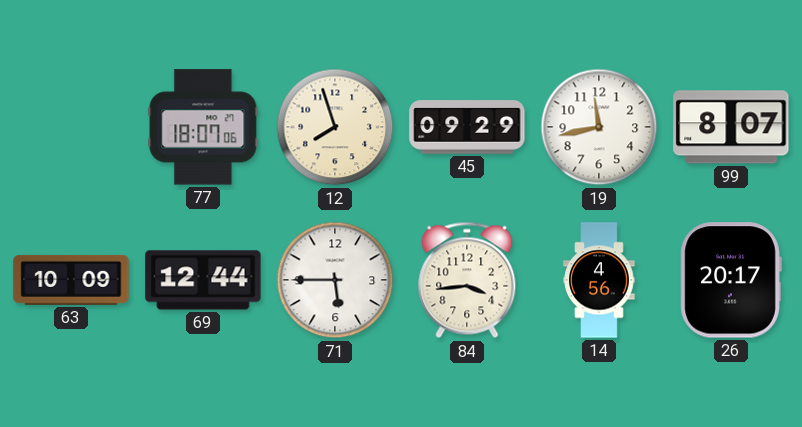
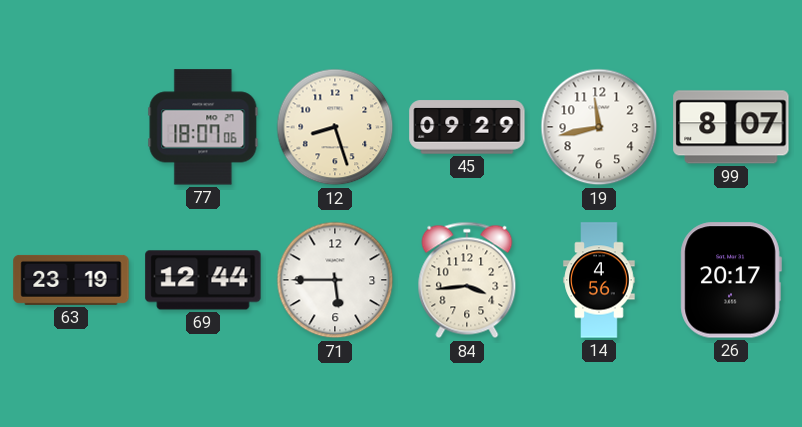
12: 7:57 -> 8:27 (335, 127)
63: 10:09 -> 23:19 (71, 280)
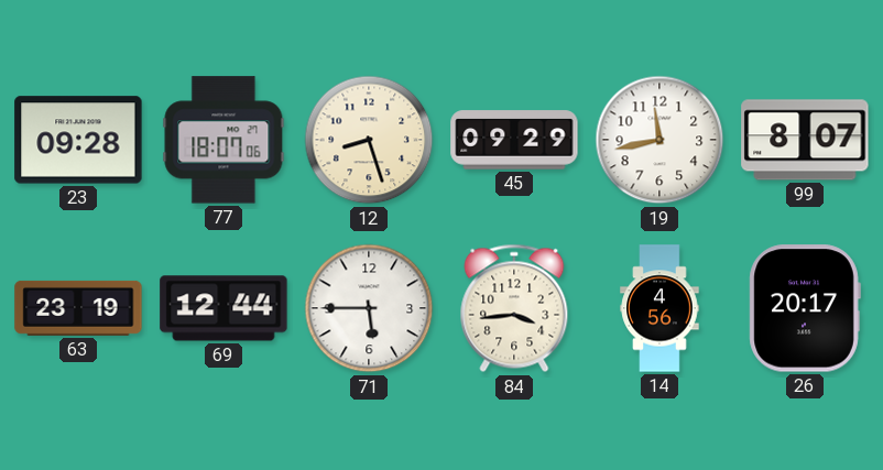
23: none -> 09:28 (78, 140)
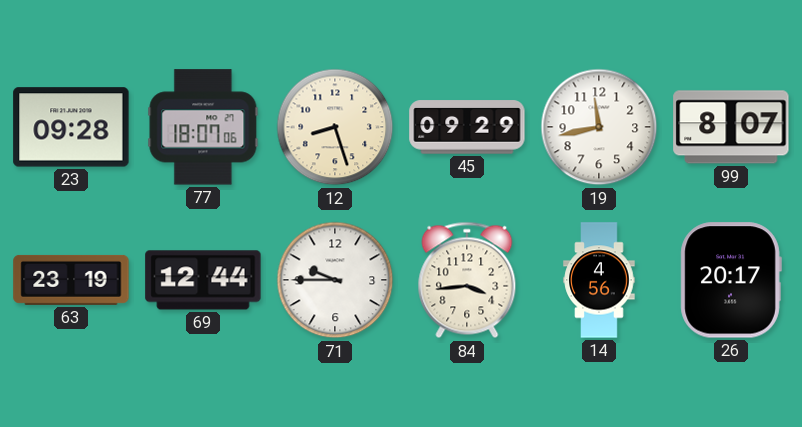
71: 5:45 -> 9:45 (335, 280)
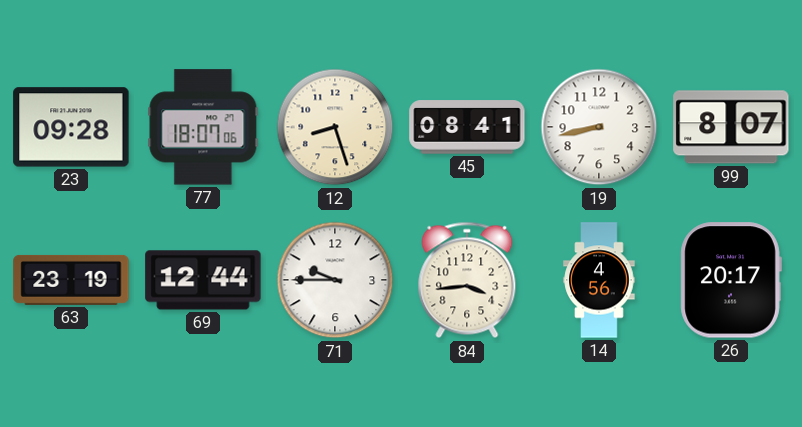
45: 09:29 -> 08:41 (467, 127)
19: 11:43 -> 8:43 (599, 127)
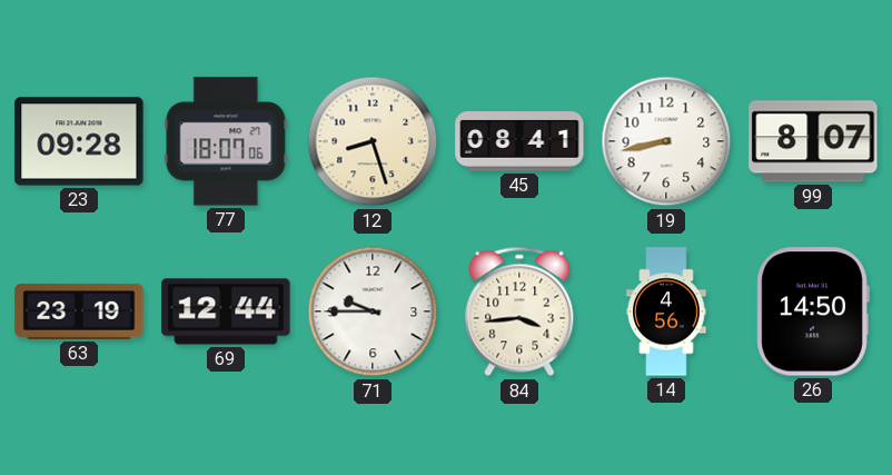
26: 20:17 -> 14:50 (813, 311)
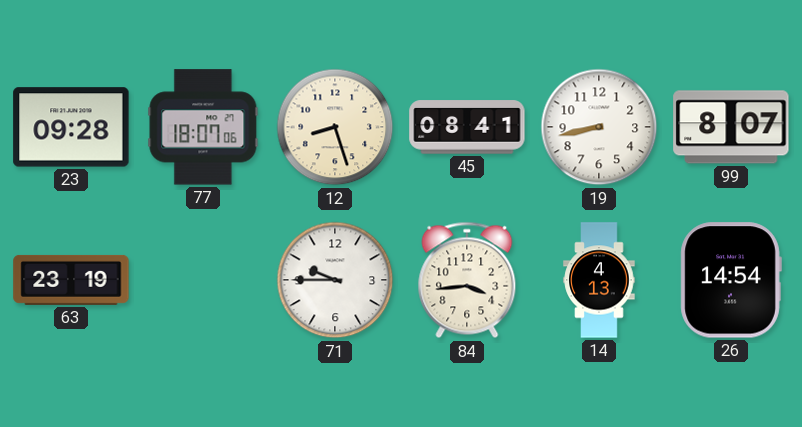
69: 12:44 -> none (226, 311)
14: 4:56 -> 4:13 (599, 280)
26: 14:50 -> 14:54 (731, 280)
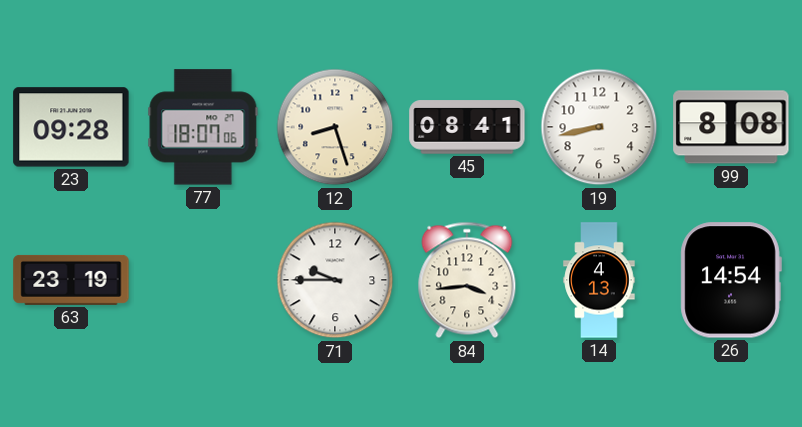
99: 8:07 -> 8:08 (731, 127)
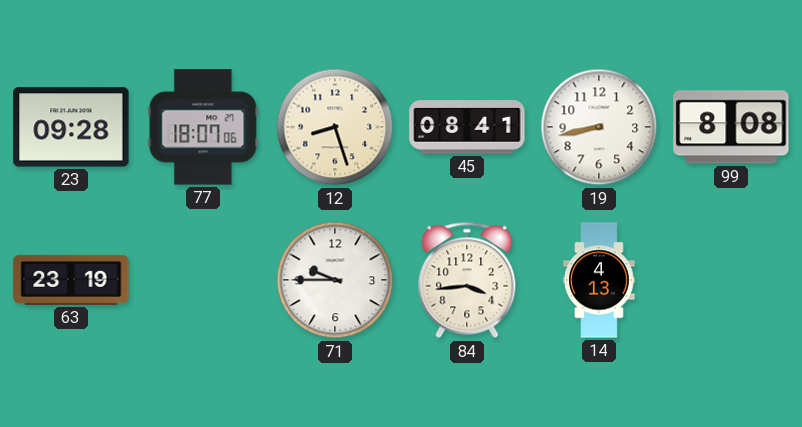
26: 14:54 -> none (731, 280)
